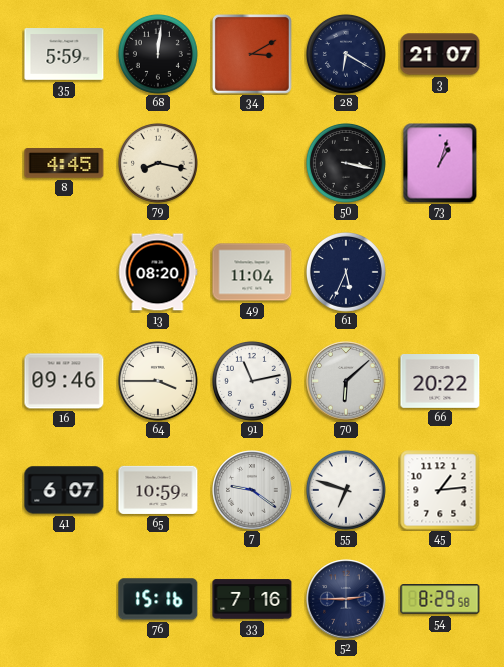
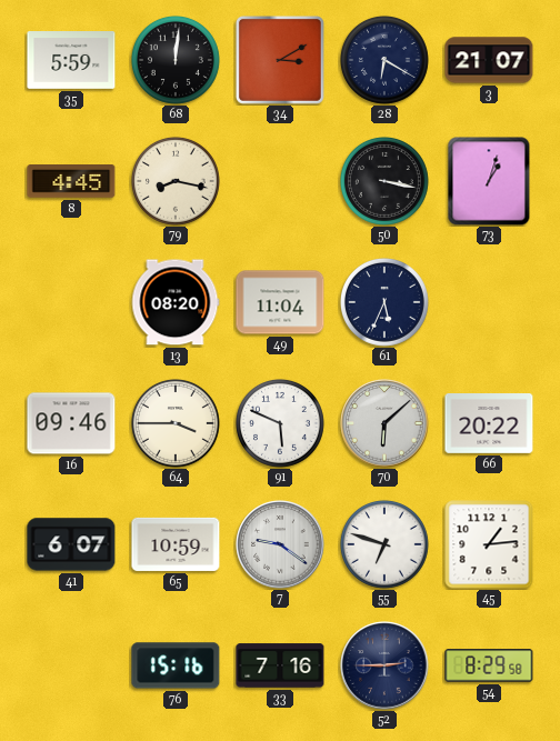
91: 11:13 -> 5:49 (280, 423)
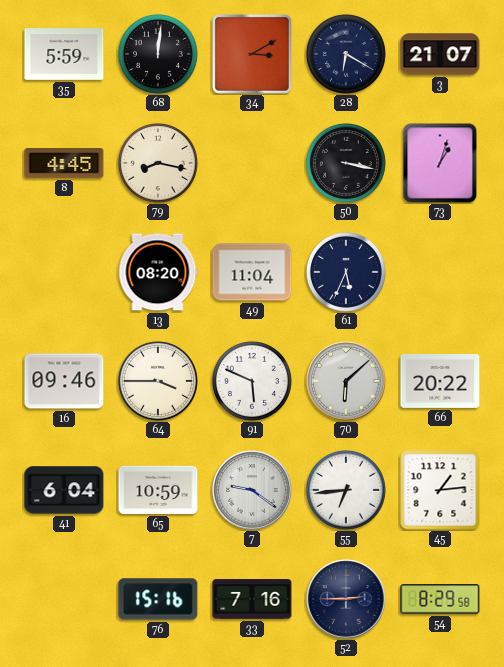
41: 6:07 -> 6:04 (64, 490)
55: 6:48 -> 6:44 (346, 490)
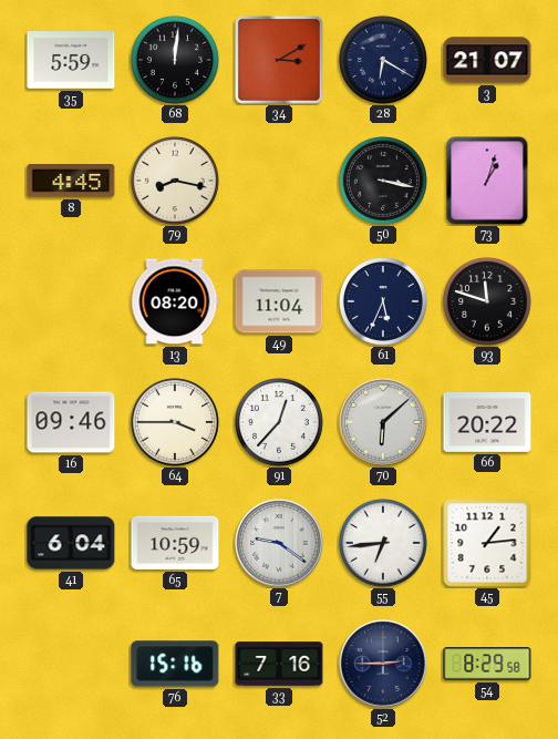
93: none -> 11:48 (487, 301)
91: 5:49 -> 12:37 (279, 422)
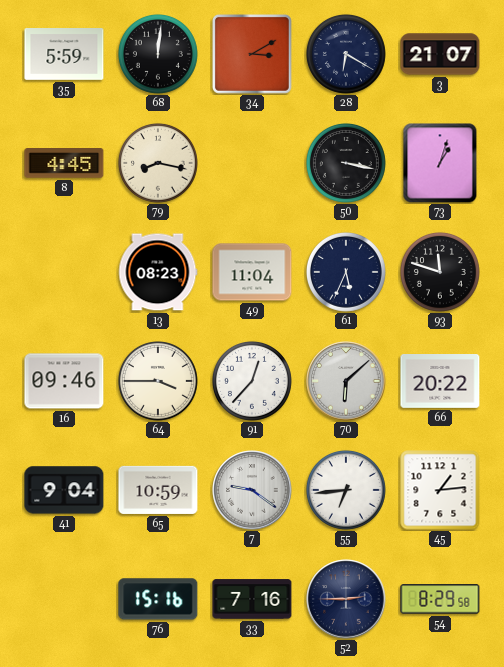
13: 08:20 -> 08:23 (158, 272)
41: 6:04 -> 9:04 (64, 490)
